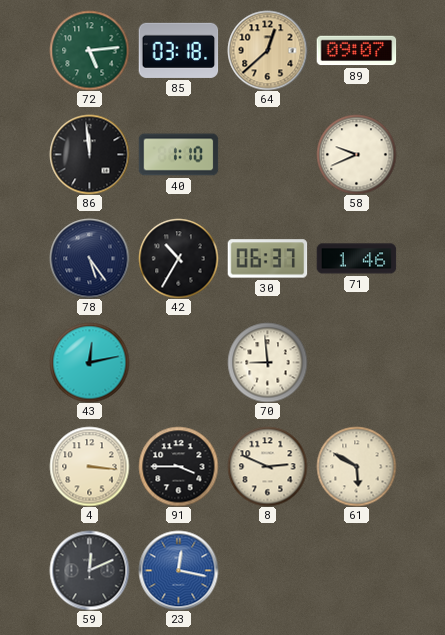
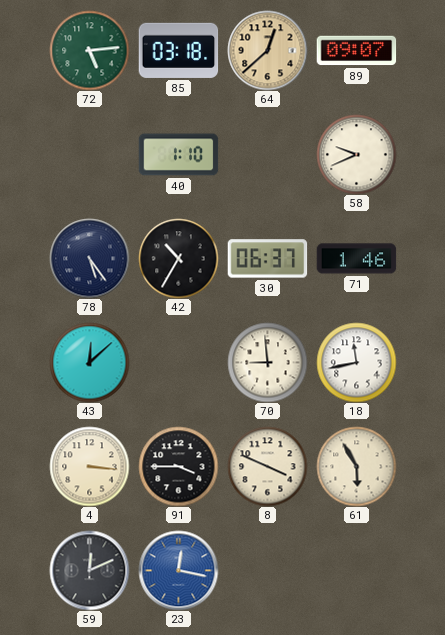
86: 11:59 -> none (89, 154)
43: 12:13 -> 12:08 (89, 362)
18: none -> 11:43 (356, 362)
8: 2:49 -> 3:49 (267, 466)
61: 5:50 -> 5:55 (356, 466)
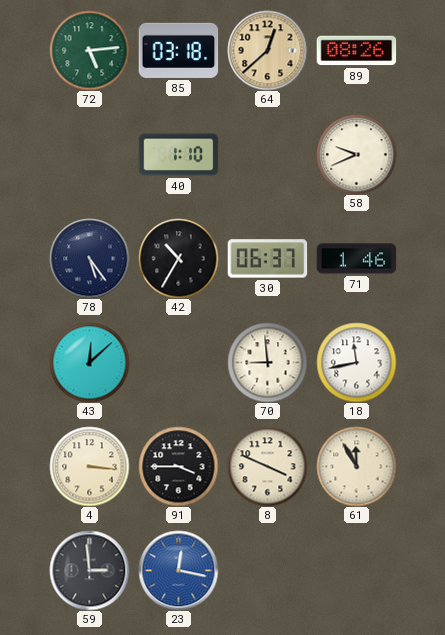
89: 09:07 -> 08:26 (356, 51)
61: 5:55 -> 11:55 (356, 466)
59: 12:11 -> 2:59 (89, 570)
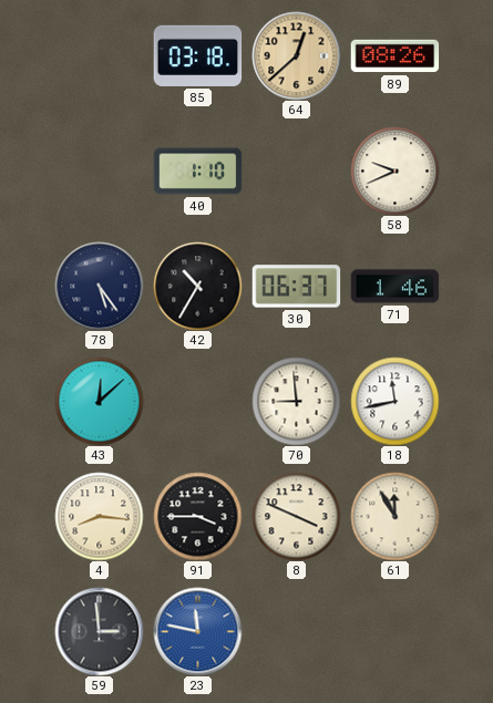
72: 5:14 -> none (89, 50)
4: 3:16 -> 8:16 (99, 516)
23: 12:17 -> 11:47 (197, 631)
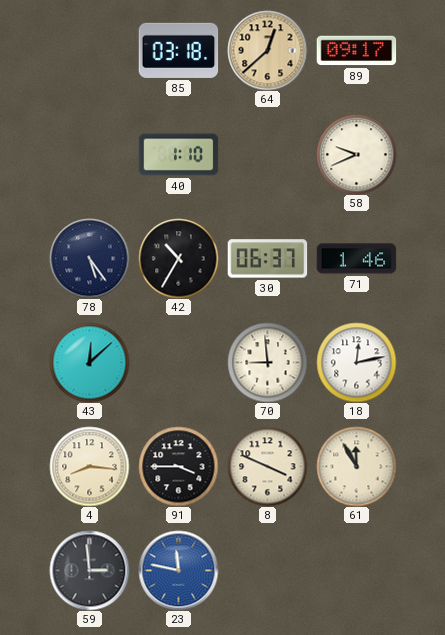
89: 08:26 -> 09:17 (356, 51)
18: 11:43 -> 12:13 (356, 362)
